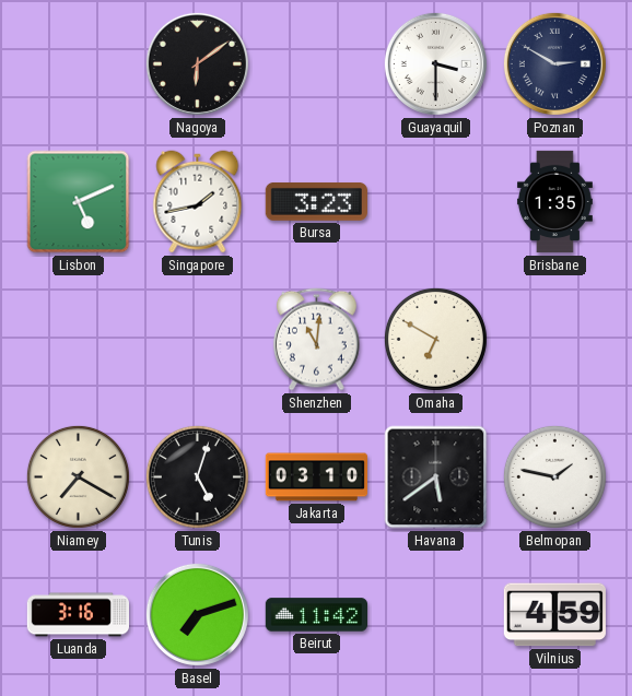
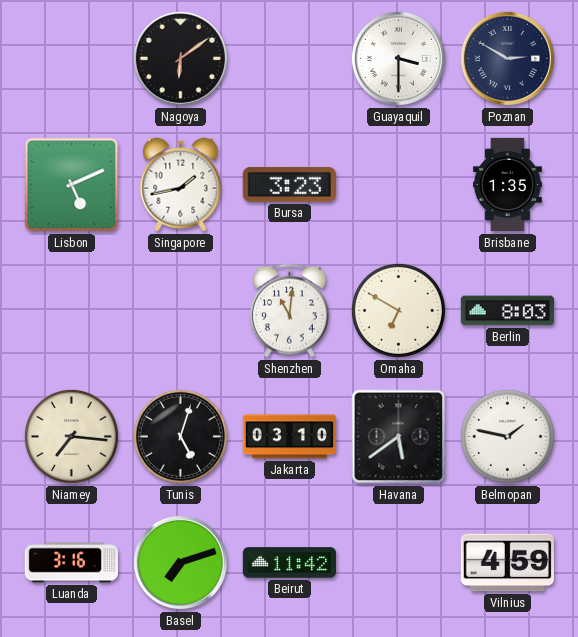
Berlin: none -> 8:03 (507, 311)
Niamey: 7:20 -> 7:16 (71, 436)
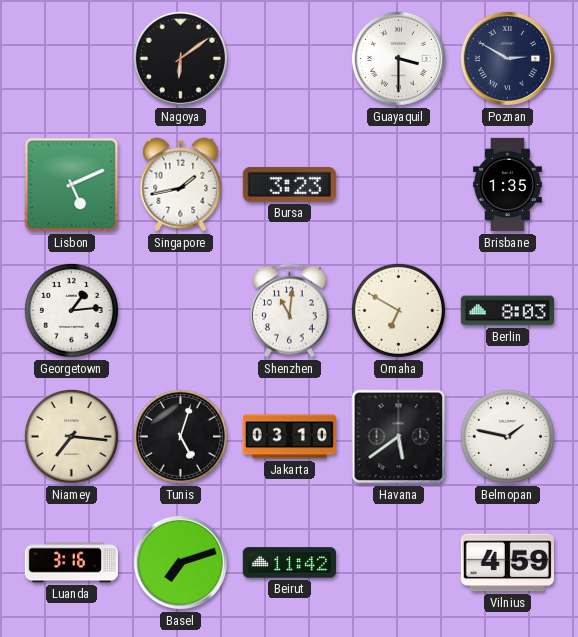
Georgetown: none -> 1:14 (71, 310)
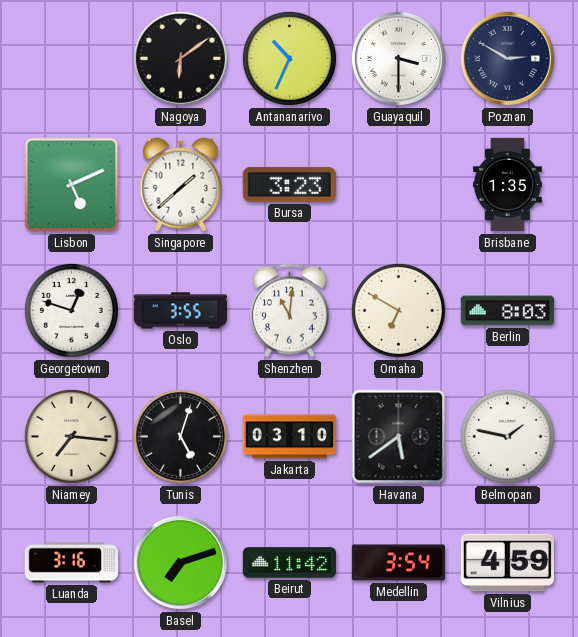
Antananarivo: none -> 10:34 (289, 58)
Singapore: 1:43 -> 1:38 (181, 185)
Georgetown: 1:14 -> 12:48 (71, 310)
Oslo: none -> 3:55 (180, 311)
Medellin: none -> 3:54 (398, 563)
